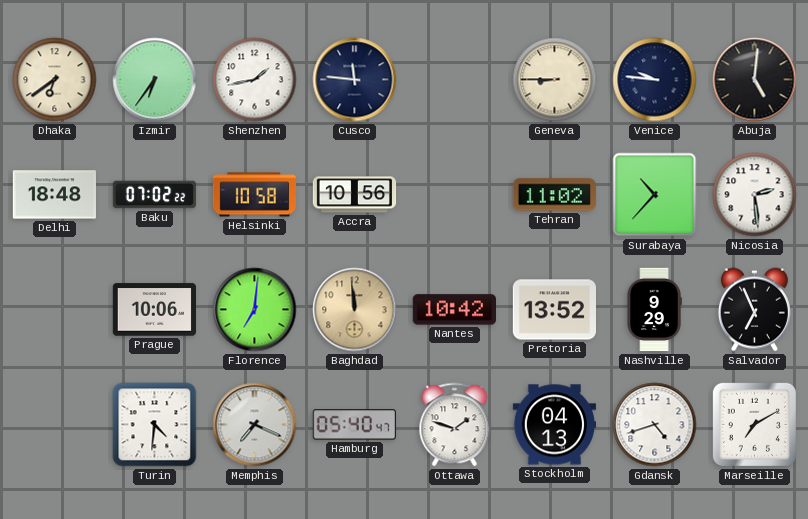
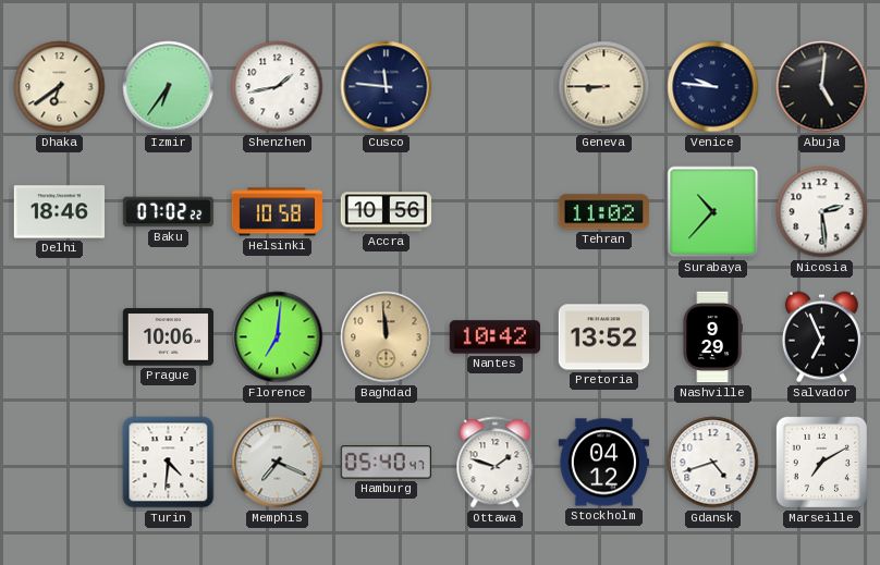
Delhi: 18:48 -> 18:46 (59, 212)
Stockholm: 04:13 -> 04:12 (603, 463)
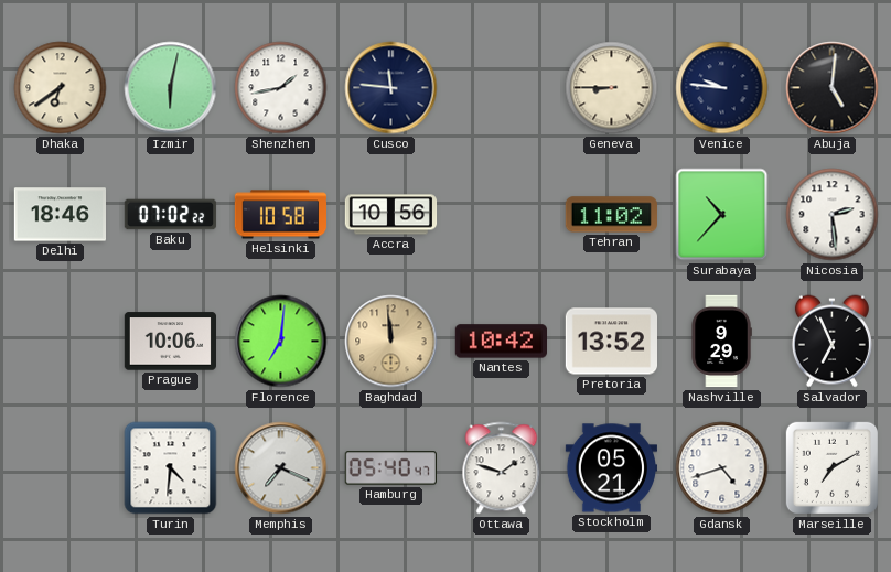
Izmir: 6:36 -> 6:02 (171, 88)
Stockholm: 04:12 -> 05:21 (611, 468)
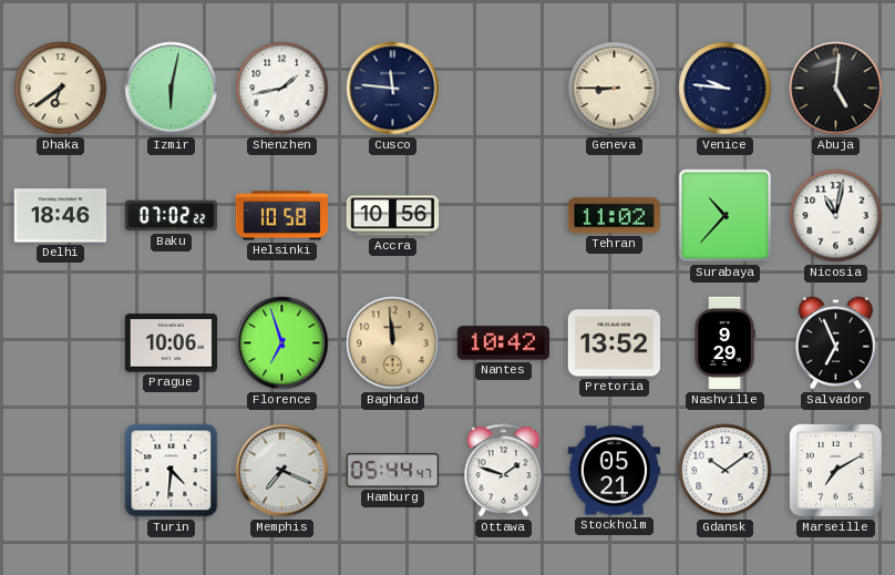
Nicosia: 2:29 -> 11:02 (836, 216)
Florence: 7:01 -> 6:57 (282, 343)
Hamburg: 05:40 -> 05:44 (392, 471)
Gdansk: 4:42 -> 10:09 (726, 471)
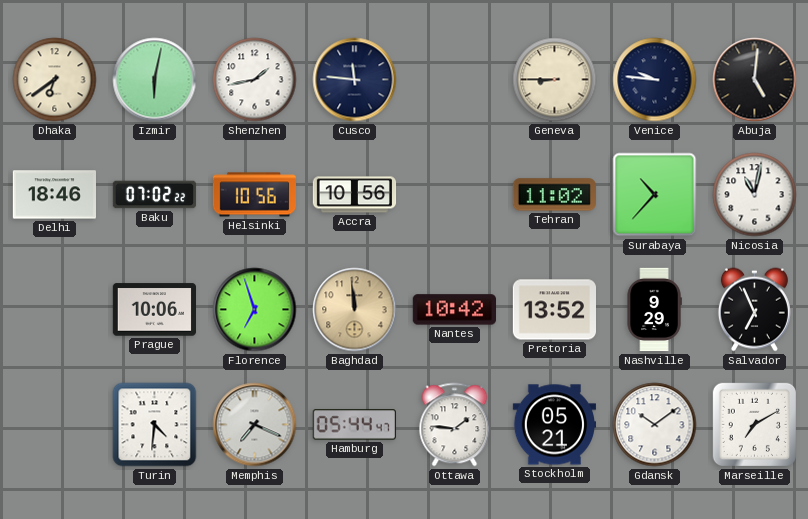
Helsinki: 10:58 -> 10:56 (254, 195)
Ottawa: 1:48 -> 1:46 (455, 425)
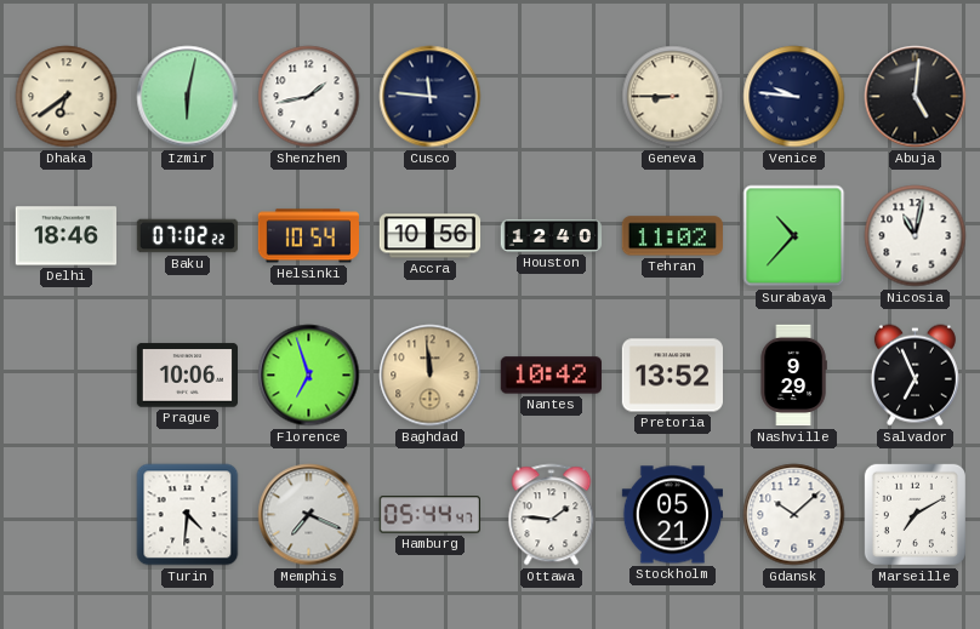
Helsinki: 10:56 -> 10:54 (308, 236)
Houston: none -> 12:40 (552, 235)
Gdansk: 10:09 -> 10:08 (794, 515)
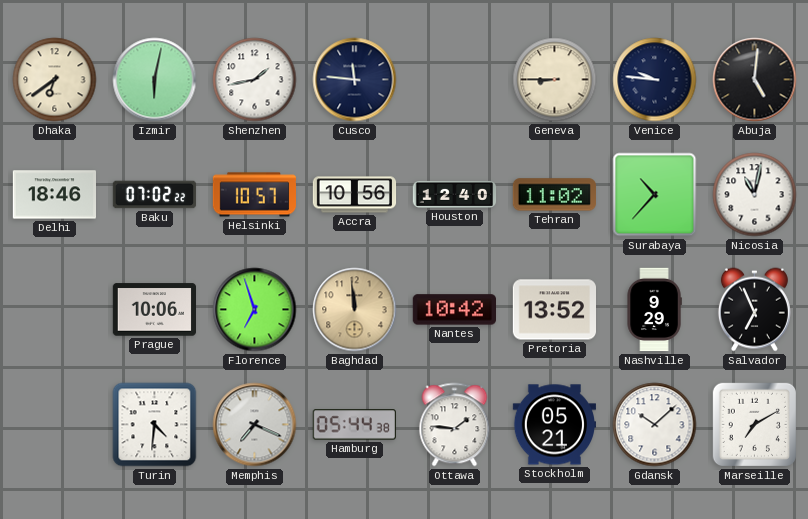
Helsinki: 10:54 -> 10:57 (254, 195)
Hamburg: 05:44:47 -> 05:44:38 (354, 425)
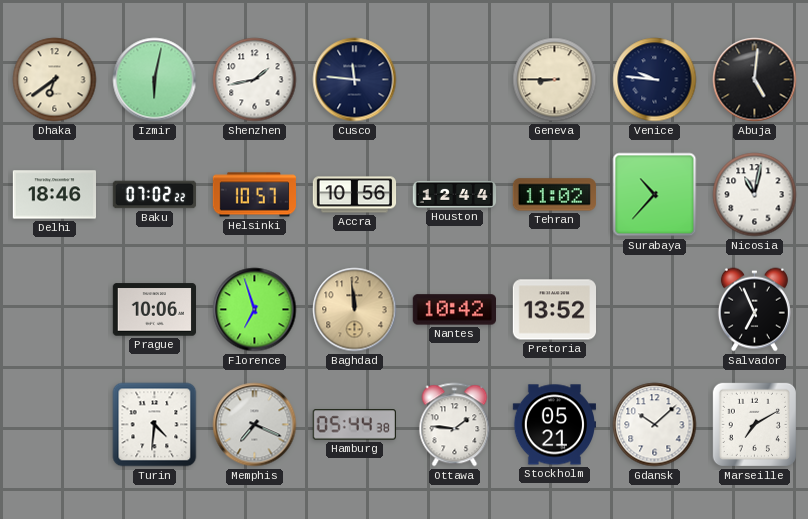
Houston: 12:40 -> 12:44 (455, 194)
Nashville: 9:29 -> none (654, 310)
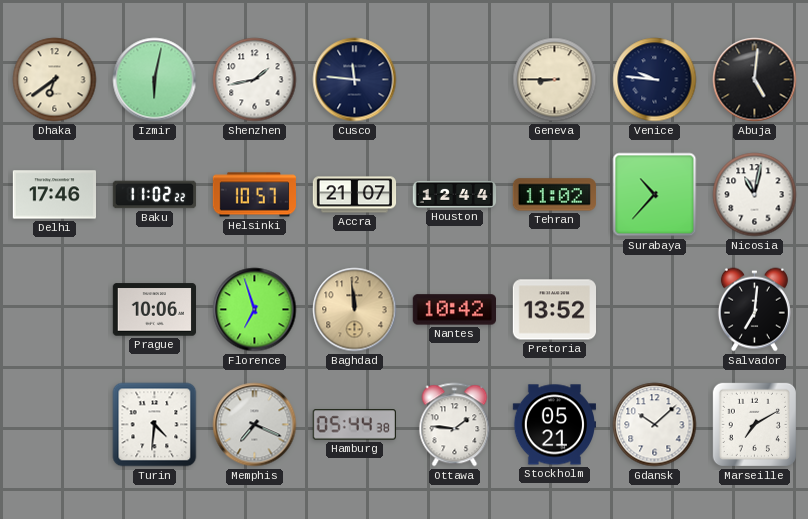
Delhi: 18:46 -> 17:46 (54, 195)
Baku: 07:02 -> 11:02 (155, 195)
Accra: 10:56 -> 21:07 (355, 195)
Salvador: 6:56 -> 7:01 (754, 310)
